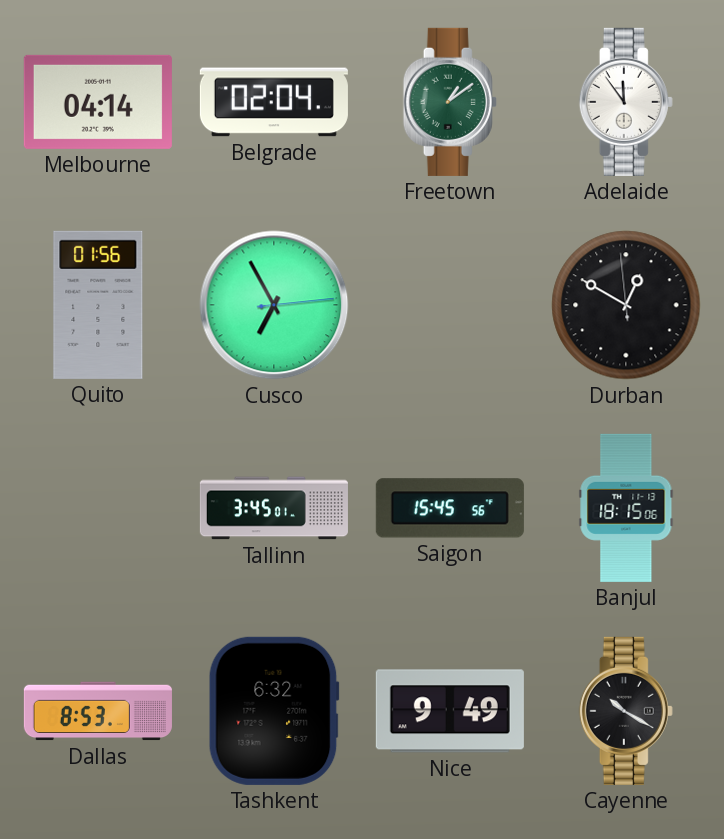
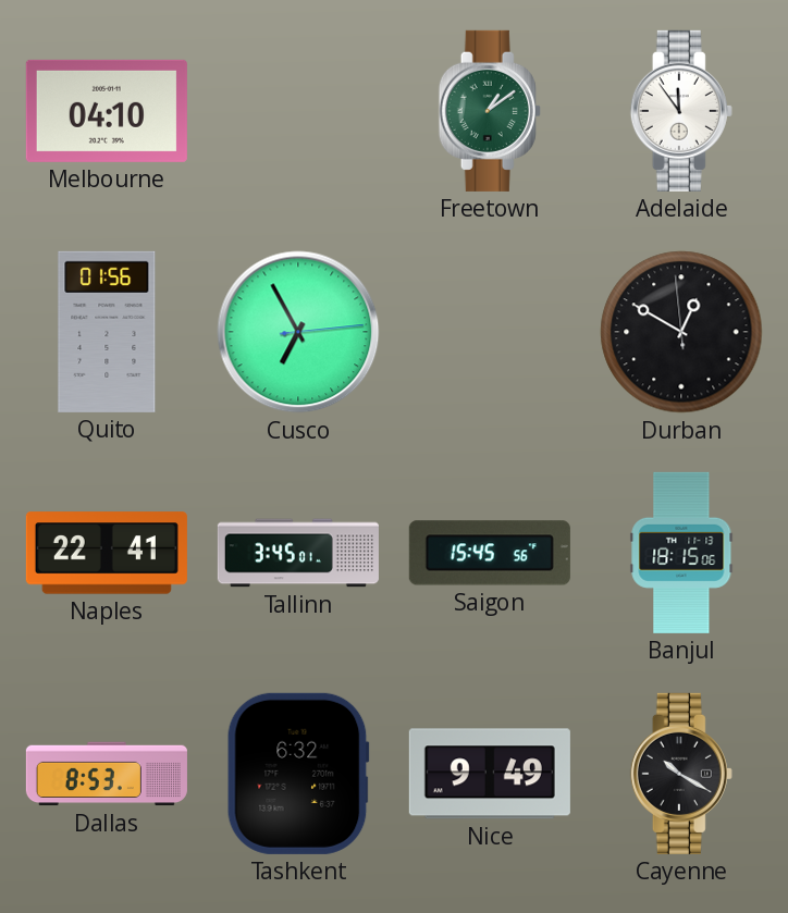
Melbourne: 04:14 -> 04:10 (107, 111)
Belgrade: 02:04 -> none (274, 102)
Naples: none -> 22:41 (107, 553)
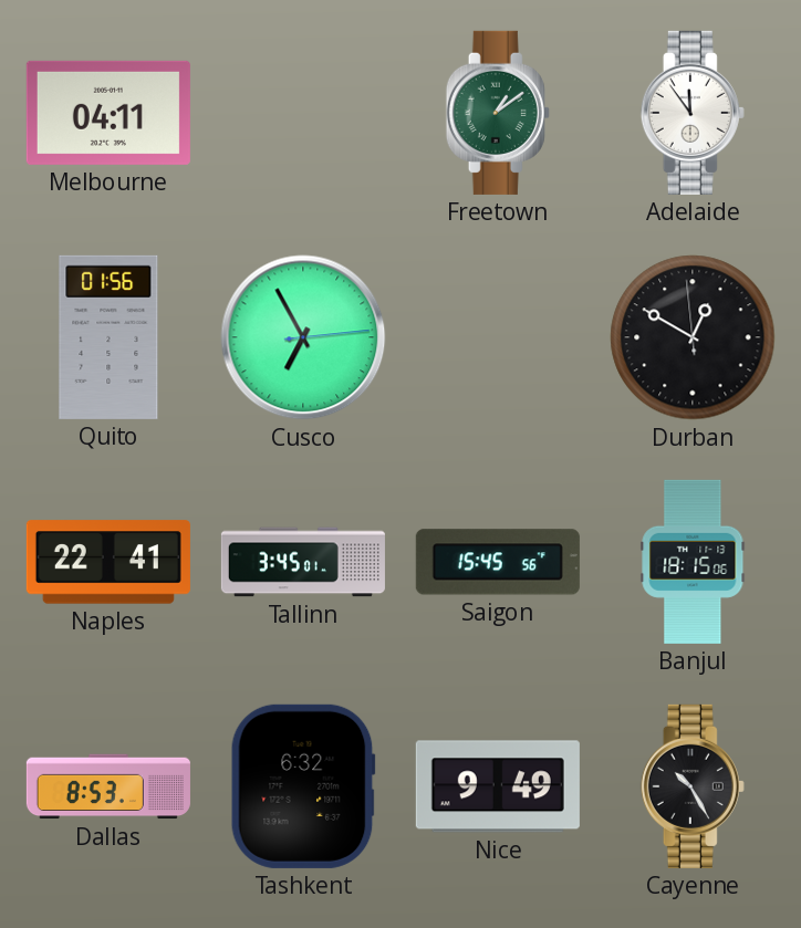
Melbourne: 04:10 -> 04:11 (108, 113)
Cayenne: 10:20 -> 10:25 (693, 786)
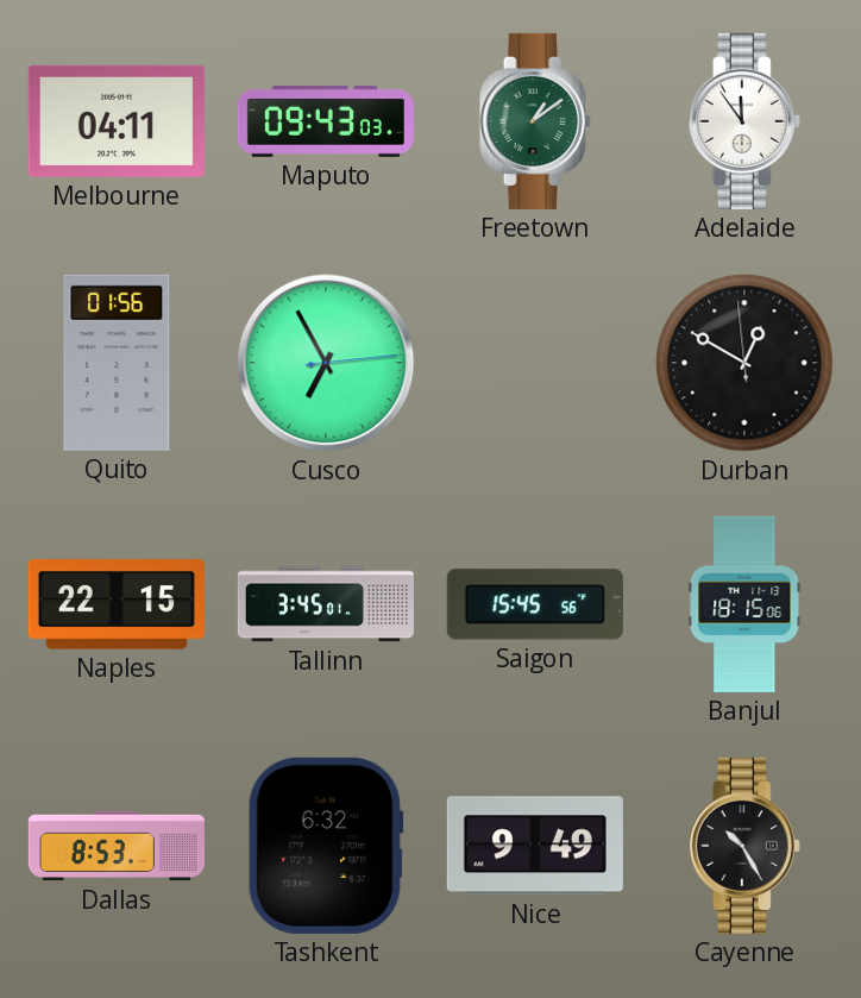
Maputo: none -> 09:43 (326, 121)
Naples: 22:41 -> 22:15 (117, 604)
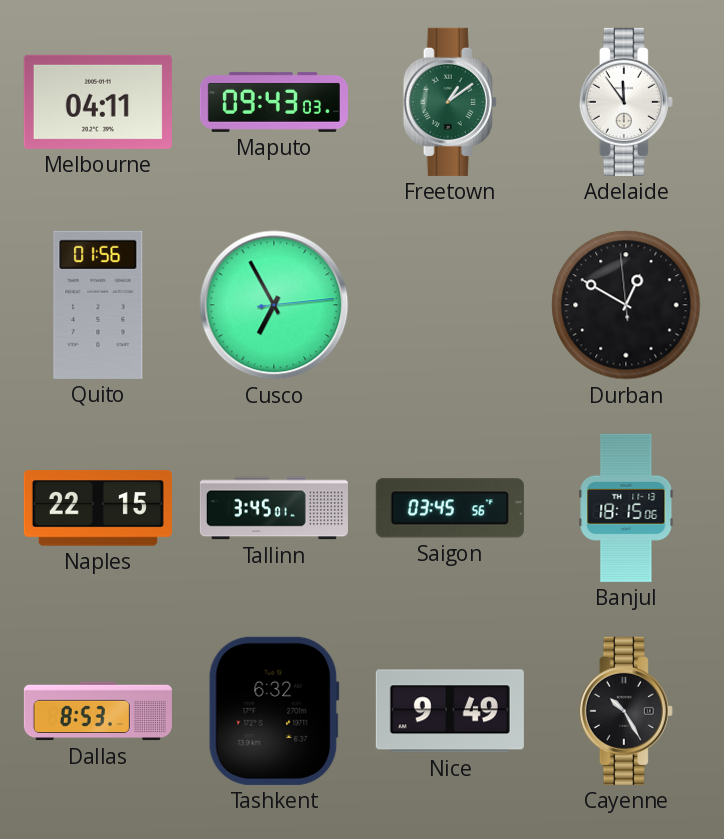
Saigon: 15:45 -> 03:45 (450, 508)
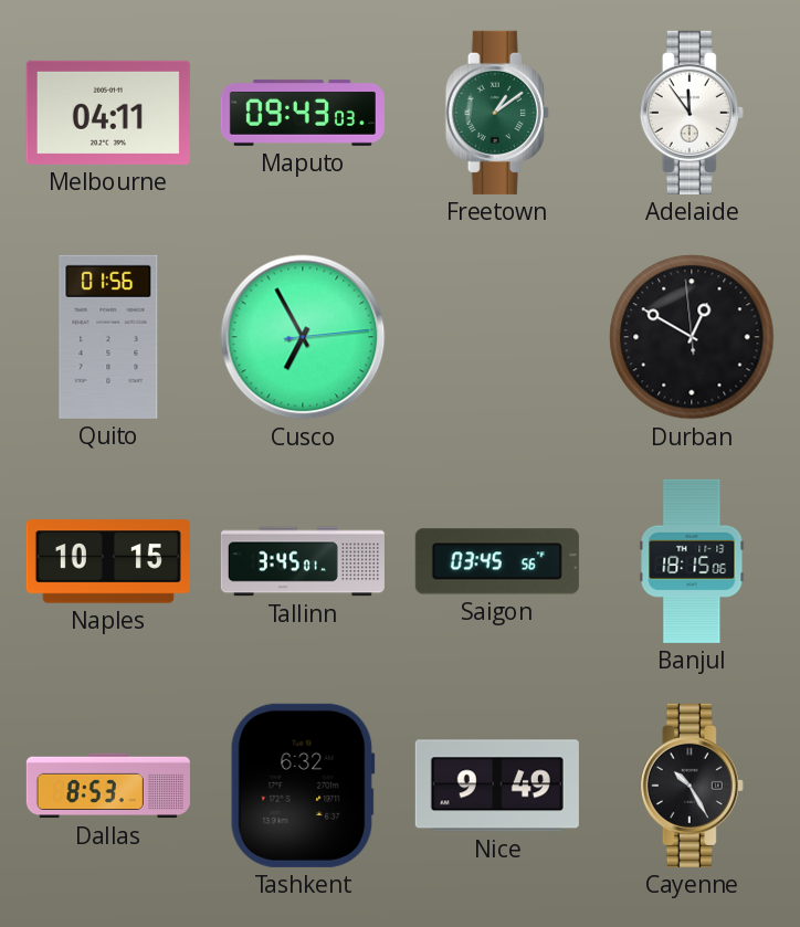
Naples: 22:15 -> 10:15 (108, 561)
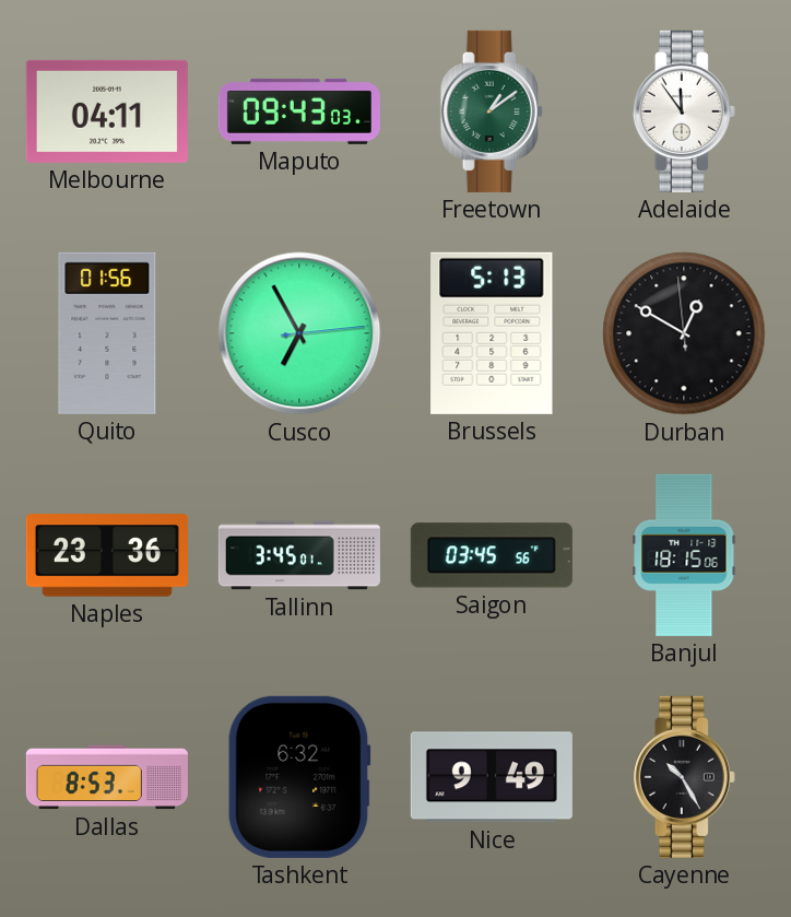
Brussels: none -> 5:13 (492, 333)
Naples: 10:15 -> 23:36 (107, 555)
